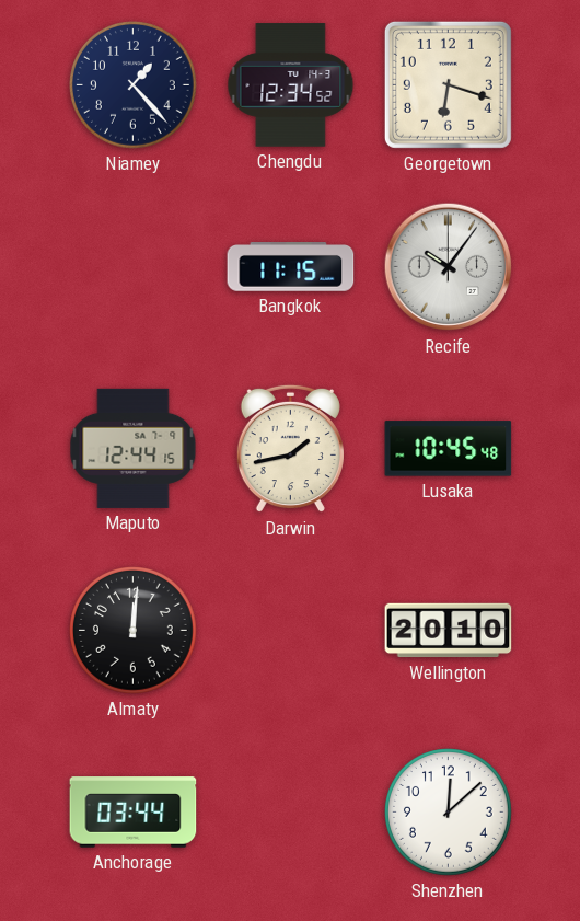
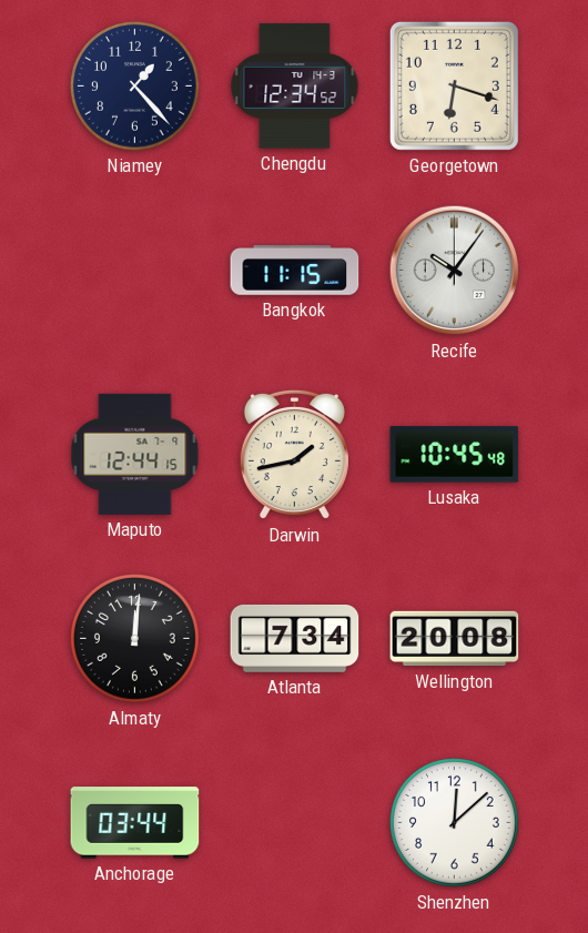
Atlanta: none -> 7:34 (295, 638)
Wellington: 20:10 -> 20:08 (455, 639)
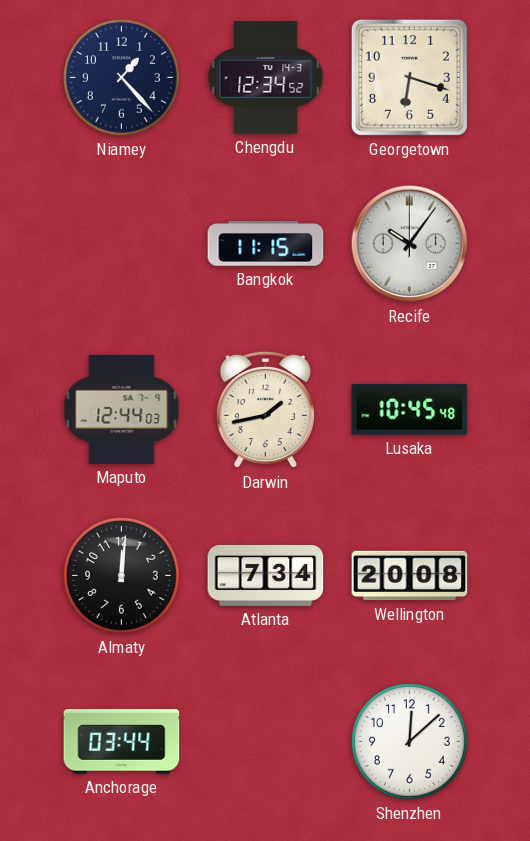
Maputo: 12:44:15 -> 12:44:03 (122, 409)
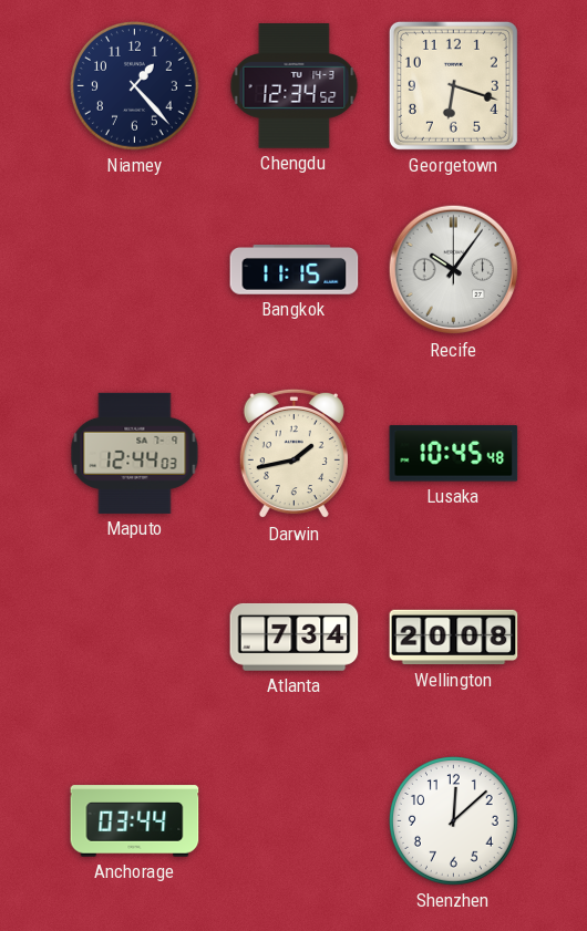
Almaty: 12:01 -> none (122, 576)
